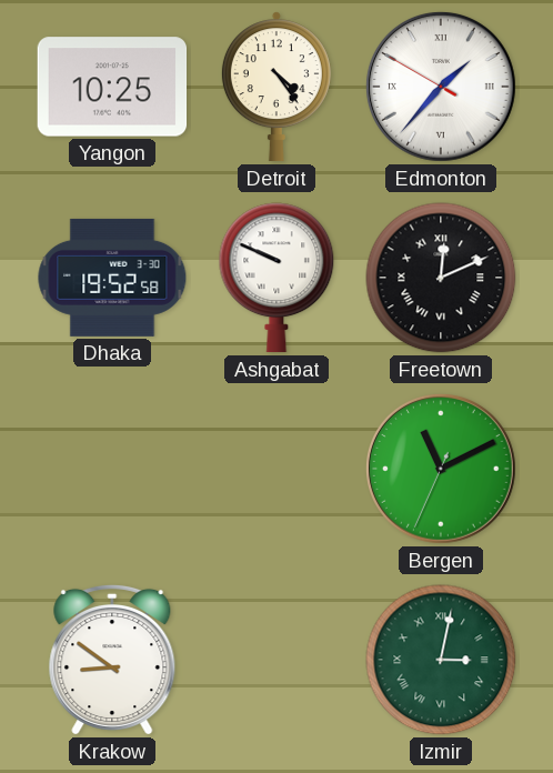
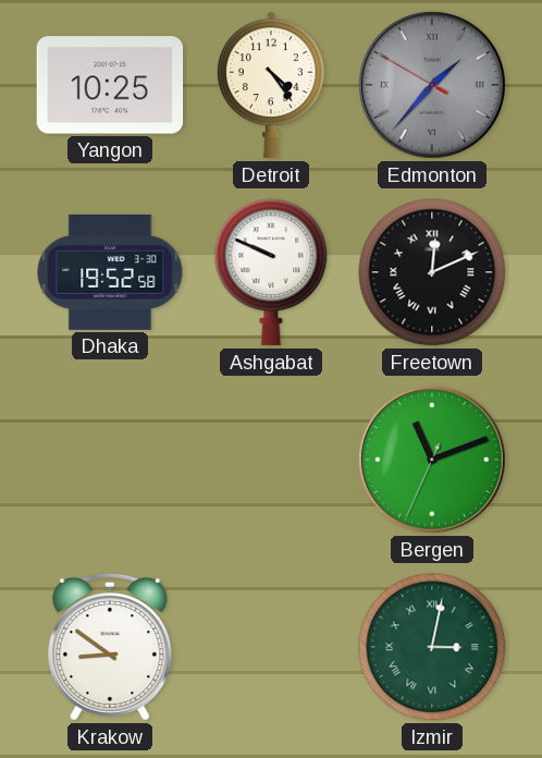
Edmonton dial: white -> grey (432, 85)
Bergen: 11:10 -> 11:11 (432, 460)
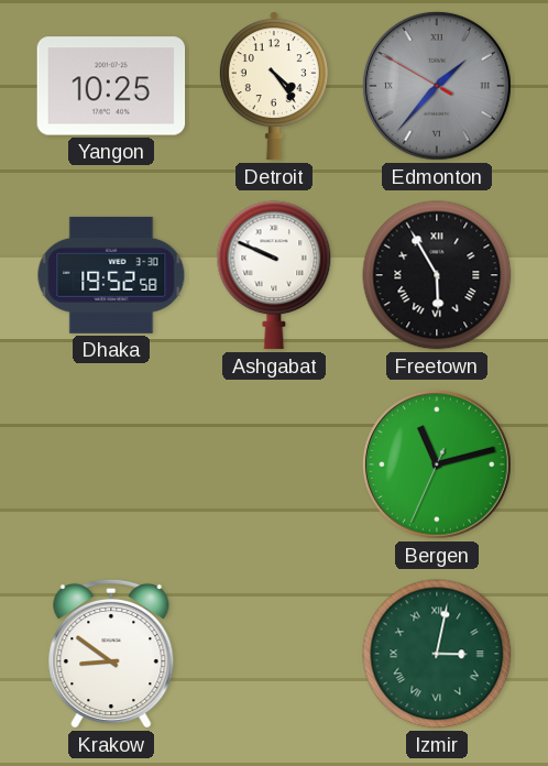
Freetown: 12:11 -> 5:55 (437, 275)
Bergen: 11:11 -> 11:12 (437, 464)
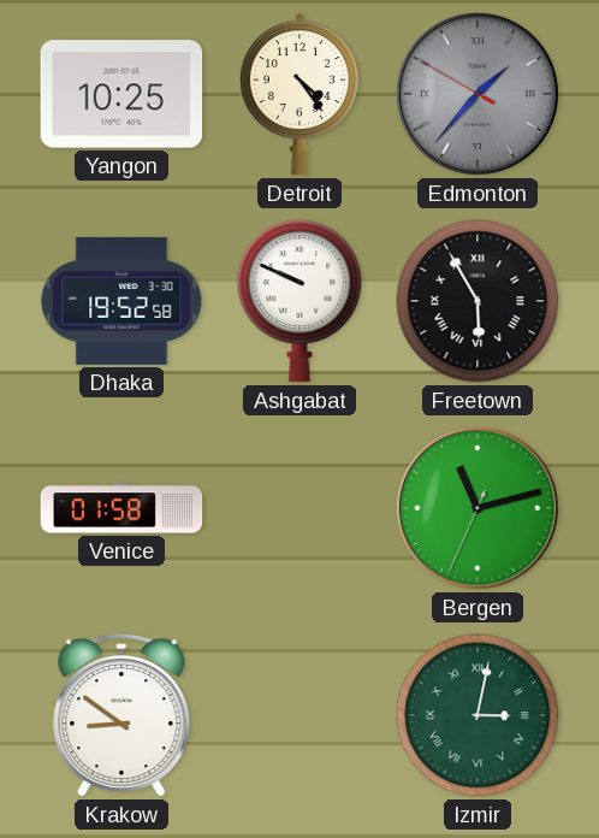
Venice: none -> 01:58 (121, 508)
